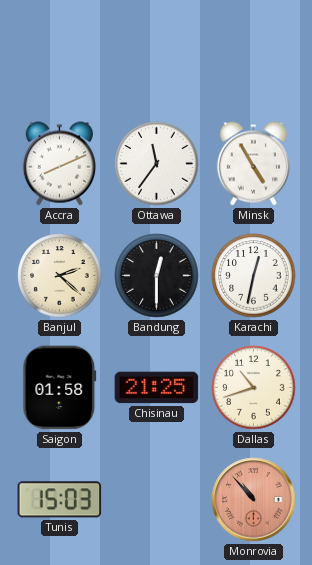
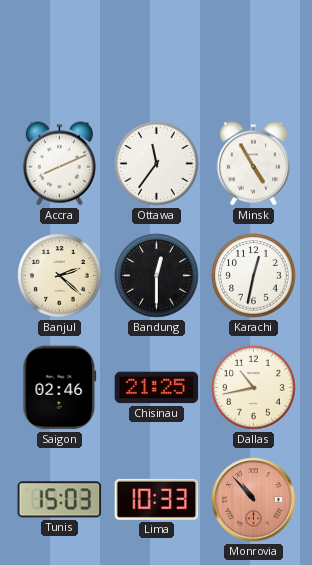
Saigon: 01:58 -> 02:46 (60, 388)
Dallas: 10:42 -> 10:43 (254, 388)
Lima: none -> 10:33 (157, 499)
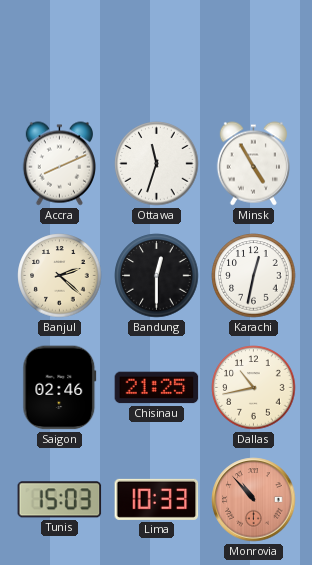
Ottawa: 11:36 -> 11:33 (157, 164)
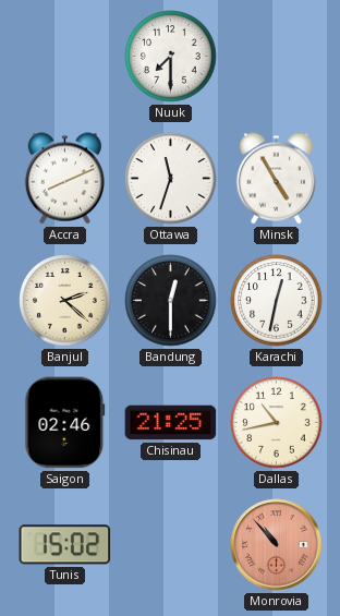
Nuuk: none -> 7:30 (171, 57)
Tunis: 15:03 -> 15:02 (65, 545)
Lima: 10:33 -> none (157, 499)
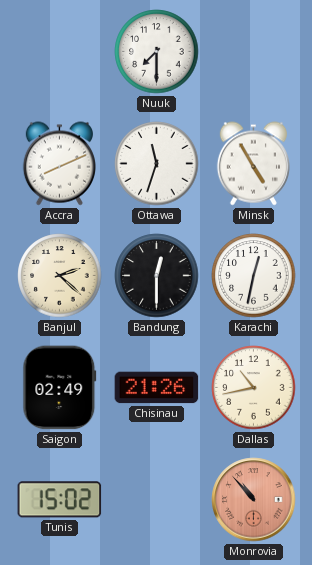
Saigon: 02:46 -> 02:49 (60, 388)
Chisinau: 21:25 -> 21:26 (157, 388)
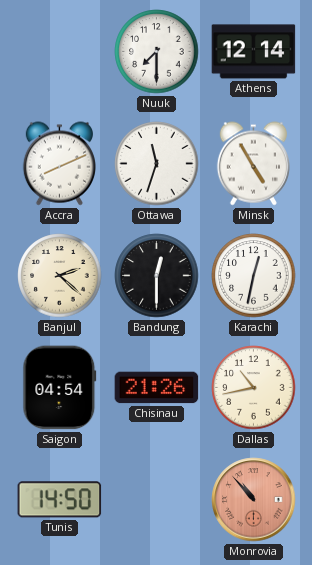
Athens: none -> 12:14 (254, 52)
Saigon: 02:49 -> 04:54 (60, 388)
Tunis: 15:02 -> 14:50 (60, 500)
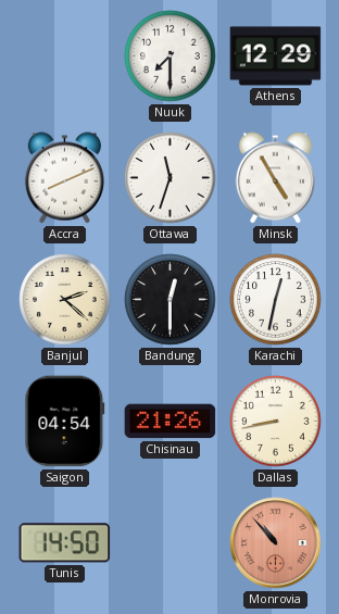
Athens: 12:14 -> 12:29 (276, 57)
Dallas: 10:43 -> 8:43 (276, 422)
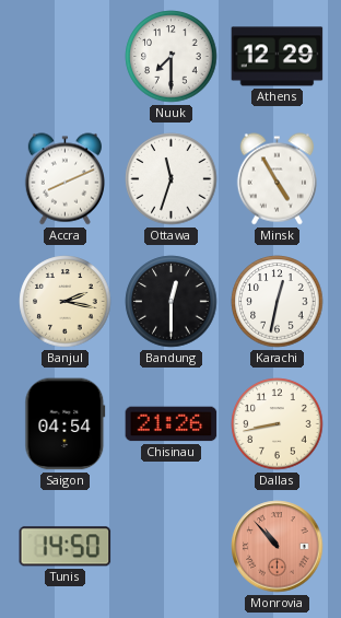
Banjul: 2:22 -> 2:17 (66, 302)
